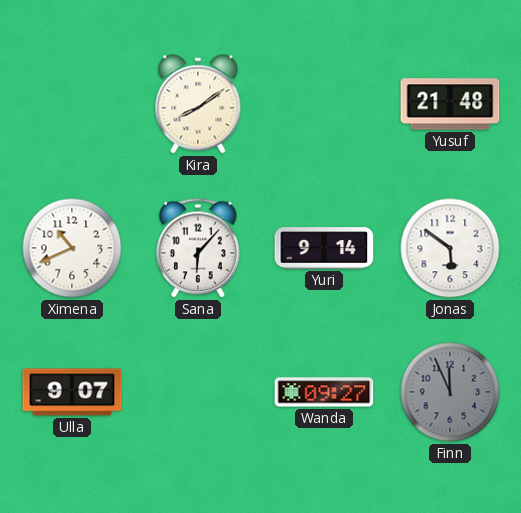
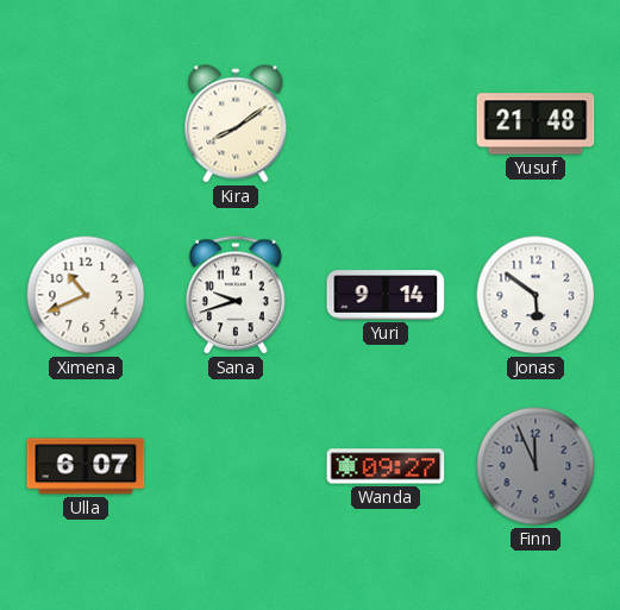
Sana: 6:07 -> 9:42 (236, 295)
Ulla: 9:07 -> 6:07 (86, 466)
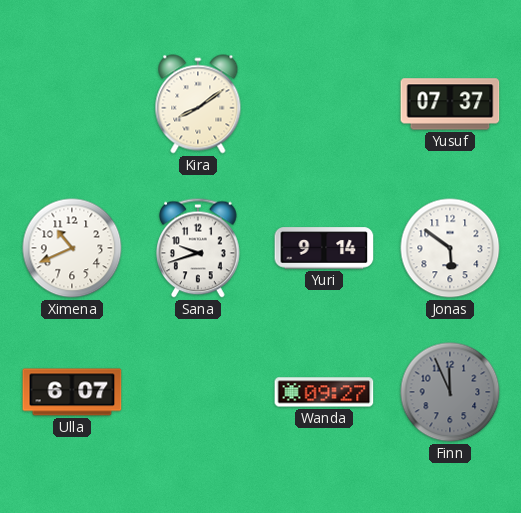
Yusuf: 21:48 -> 07:37 (450, 104)
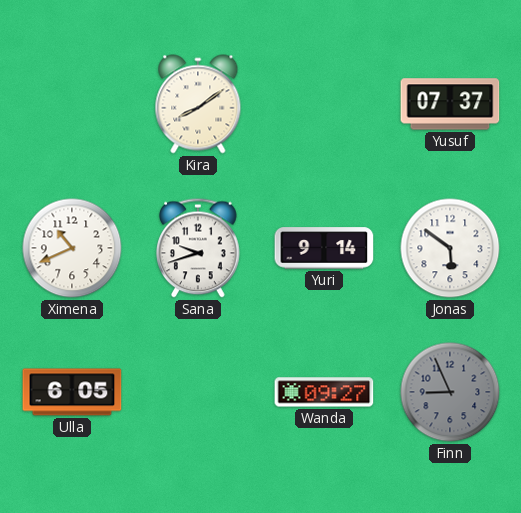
Ulla: 6:07 -> 6:05 (72, 392)
Finn: 11:56 -> 8:56 (450, 392)
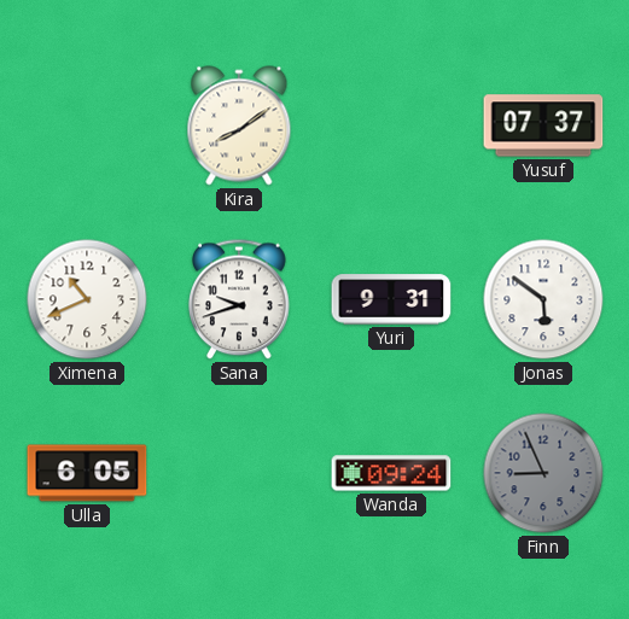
Yuri: 9:14 -> 9:31 (391, 299)
Wanda: 09:27 -> 09:24 (391, 473)
